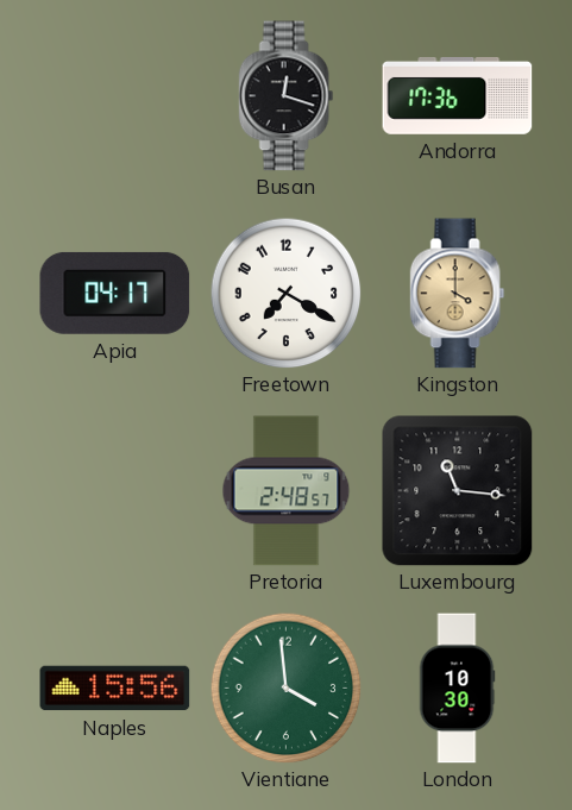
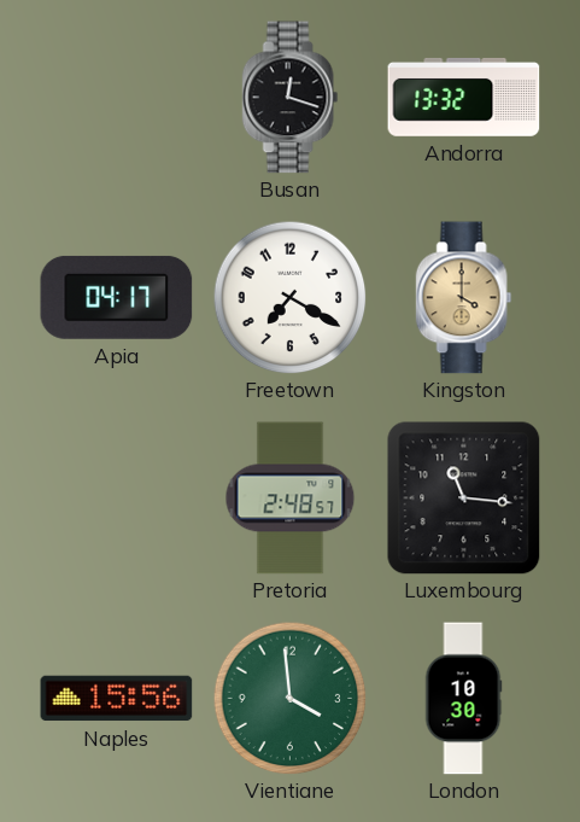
Andorra: 17:36 -> 13:32 (464, 97)
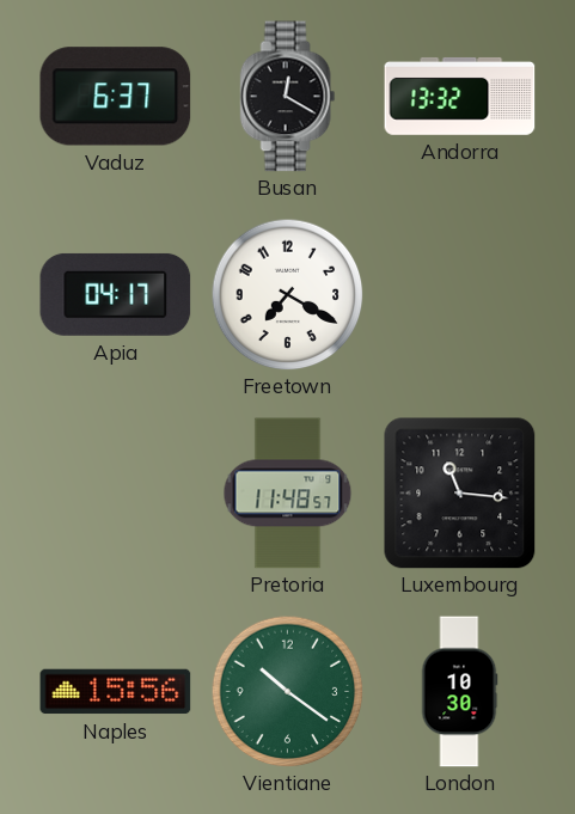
Vaduz: none -> 6:37 (116, 97)
Busan: 12:18 -> 12:20 (288, 97)
Kingston: 4:00 -> none (464, 298)
Pretoria: 2:48 -> 11:48 (288, 494)
Vientiane: 3:59 -> 10:21 (287, 691)
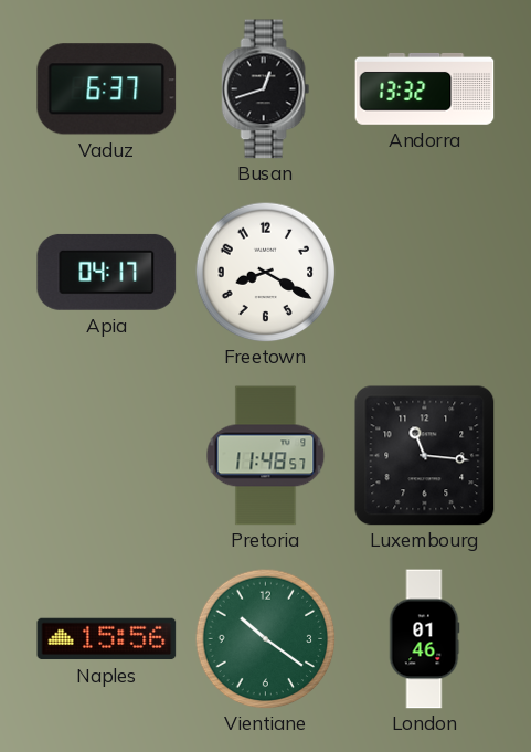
Busan: 12:20 -> 12:42 (266, 89)
Freetown: 7:20 -> 8:20 (265, 272)
London: 10:30 -> 01:46 (424, 639)
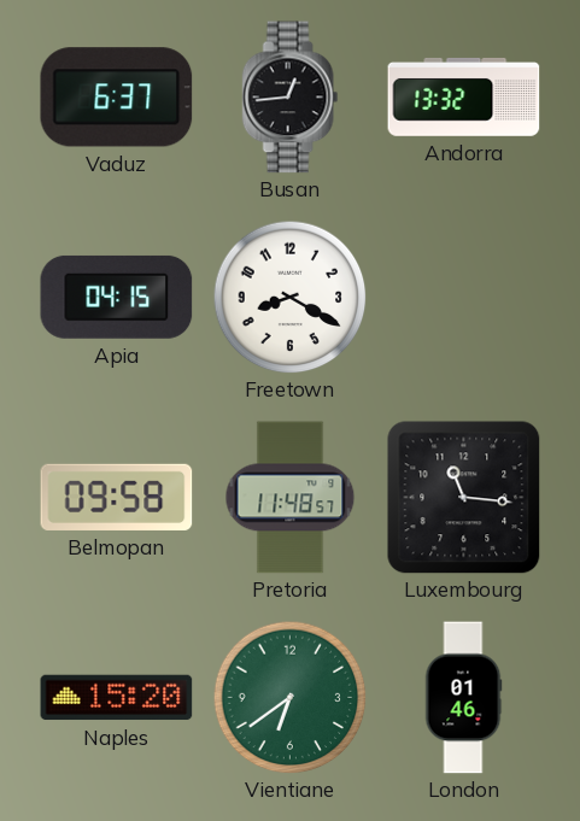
Busan: 12:42 -> 12:44 (291, 98)
Apia: 04:17 -> 04:15 (117, 297)
Belmopan: none -> 09:58 (117, 497)
Naples: 15:56 -> 15:20 (117, 698)
Vientiane: 10:21 -> 6:39 (289, 697)
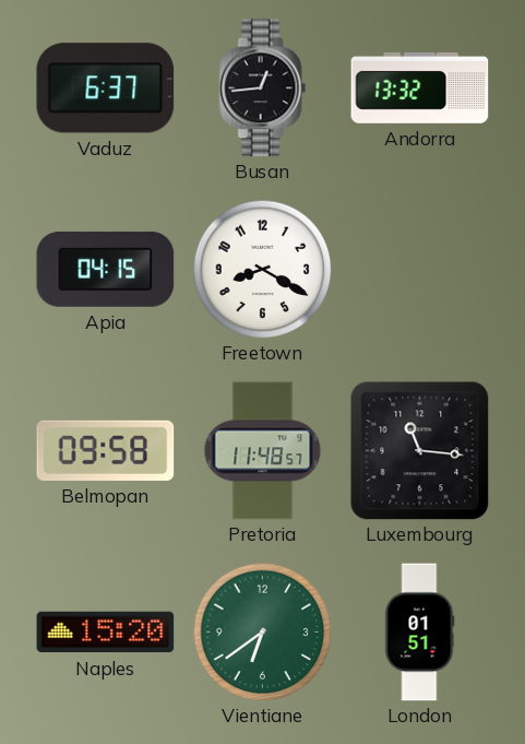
London: 01:46 -> 01:51 (419, 633)
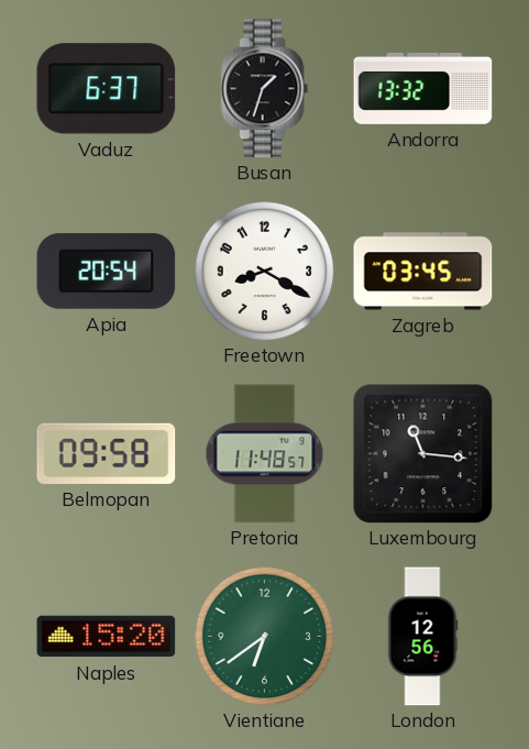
Busan: 12:44 -> 1:33 (265, 89)
Apia: 04:15 -> 20:54 (107, 271)
Zagreb: none -> 03:45 (423, 272)
London: 01:51 -> 12:56 (422, 637)
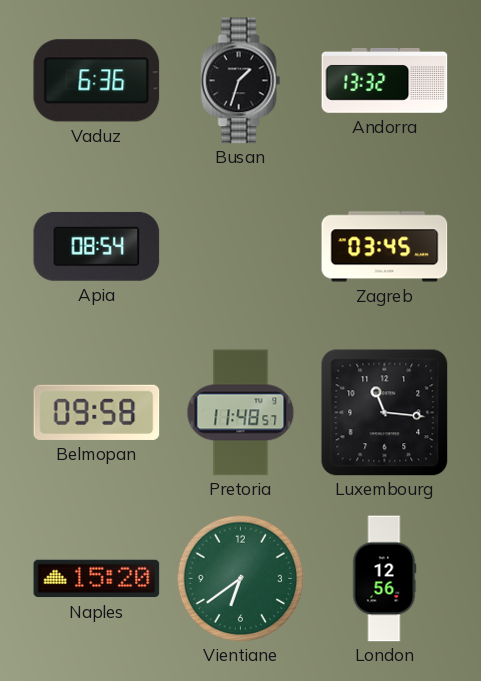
Vaduz: 6:37 -> 6:36 (97, 81)
Apia: 20:54 -> 08:54 (97, 246)
Freetown: 8:20 -> none (264, 271)
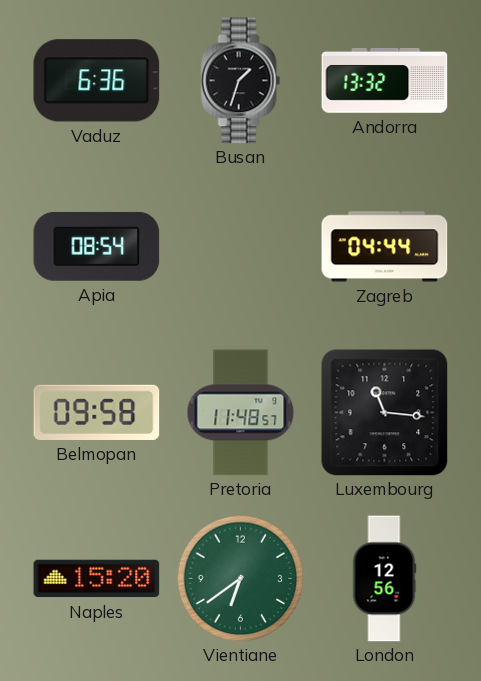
Zagreb: 03:45 -> 04:44 (385, 247)
